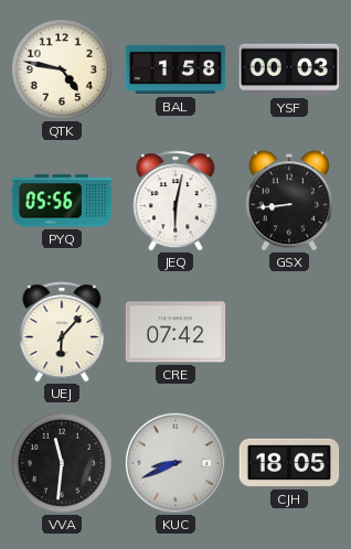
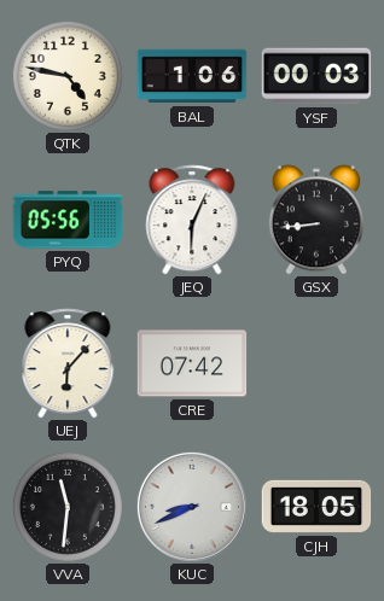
BAL: 1:58 -> 1:06 (192, 76)
JEQ: 6:02 -> 6:04 (192, 220)
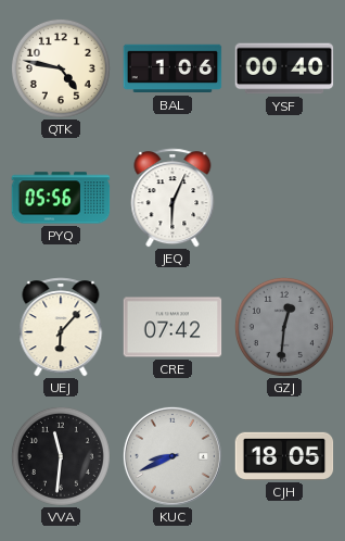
YSF: 00:03 -> 00:40 (284, 68)
GSX: 8:44 -> none (316, 220)
GZJ: none -> 12:31 (284, 327)
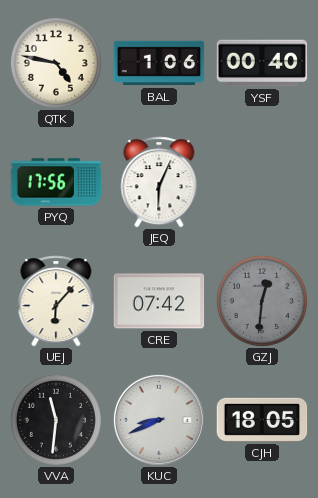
PYQ: 05:56 -> 17:56 (56, 182)
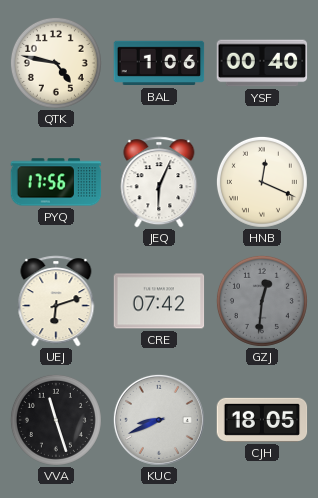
HNB: none -> 12:19 (262, 182)
UEJ: 6:07 -> 6:12 (56, 301)
VVA: 11:31 -> 11:27 (56, 420)
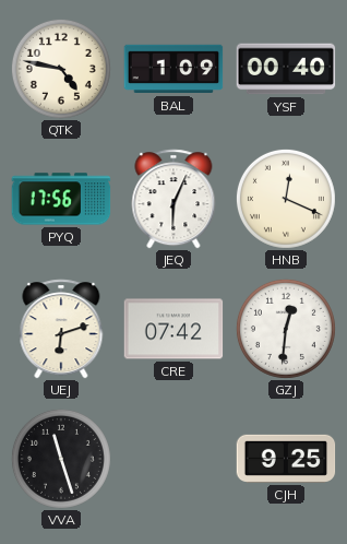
BAL: 1:06 -> 1:09 (174, 69)
GZJ dial: grey -> white (286, 329)
KUC: 8:41 -> none (159, 420)
CJH: 18:05 -> 9:25 (286, 459)
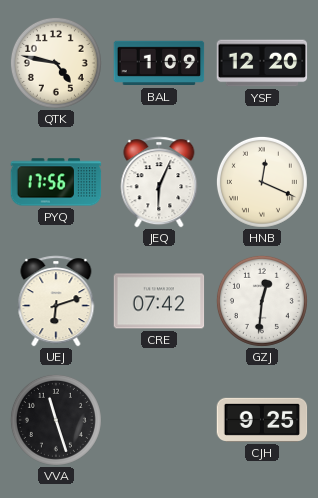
YSF: 00:40 -> 12:20 (262, 63)
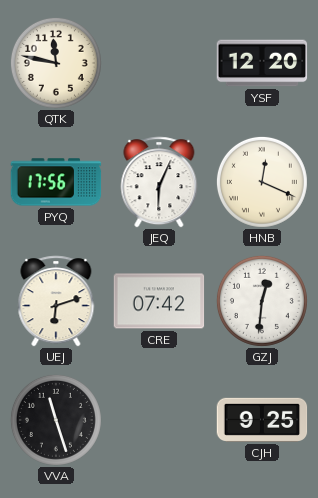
QTK: 4:47 -> 11:47 (56, 63)
BAL: 1:09 -> none (159, 63)
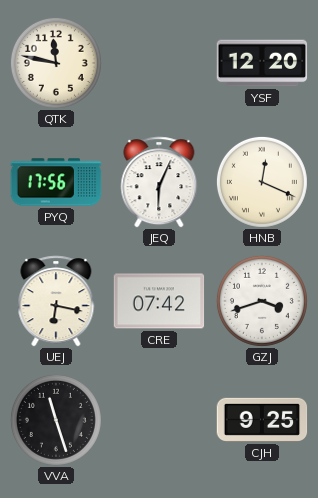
UEJ: 6:12 -> 6:17 (56, 301)
GZJ: 12:31 -> 3:42 (262, 301)
